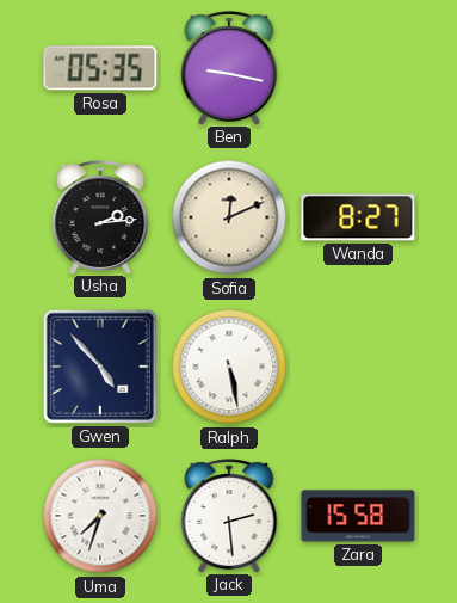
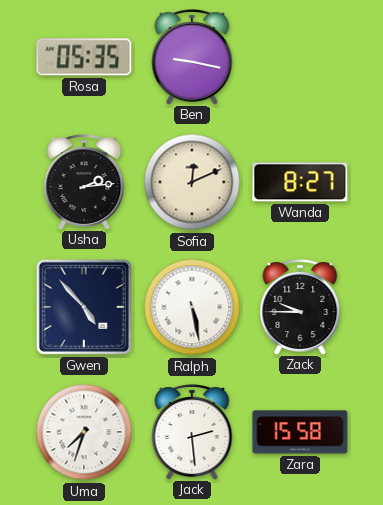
Zack: none -> 9:45 (300, 307)
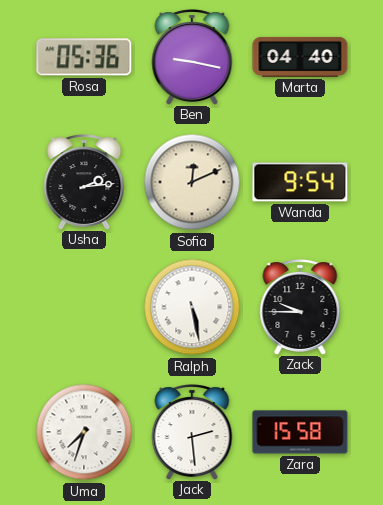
Rosa: 05:35 -> 05:36 (84, 57)
Marta: none -> 04:40 (300, 57)
Wanda: 8:27 -> 9:54 (300, 182)
Gwen: 4:53 -> none (84, 307)
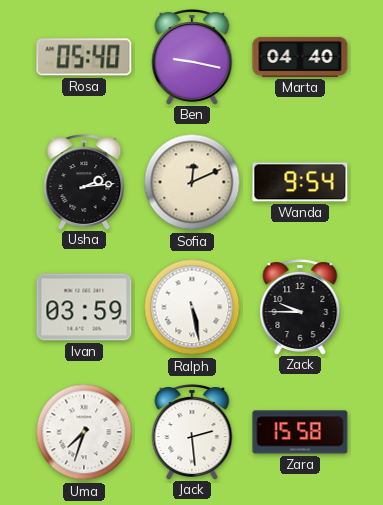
Rosa: 05:36 -> 05:40 (84, 57)
Ivan: none -> 03:59 (84, 307)
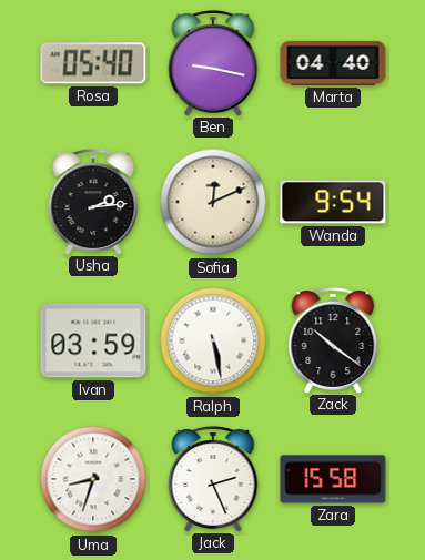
Zack: 9:45 -> 10:21 (333, 340)
Uma: 7:33 -> 8:33 (93, 479)
Jack: 2:29 -> 2:26 (213, 479)
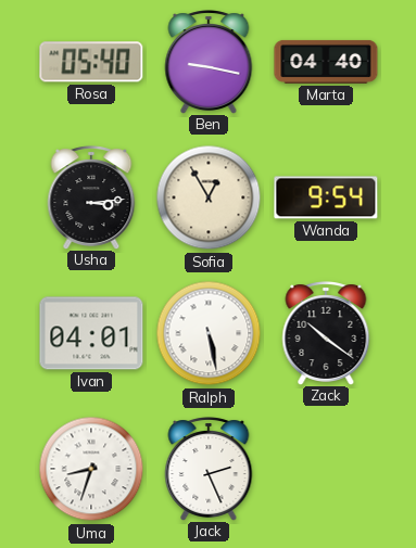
Usha: 2:14 -> 3:14 (91, 197)
Sofia: 12:11 -> 12:55 (209, 197)
Ivan: 03:59 -> 04:01 (91, 333)
Zara: 15:58 -> none (333, 479)
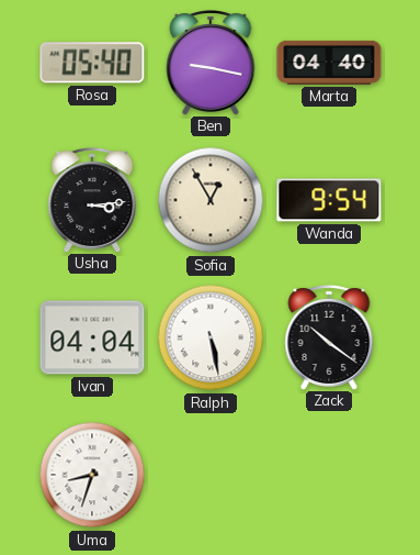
Ivan: 04:01 -> 04:04 (92, 337)
Jack: 2:26 -> none (209, 469)
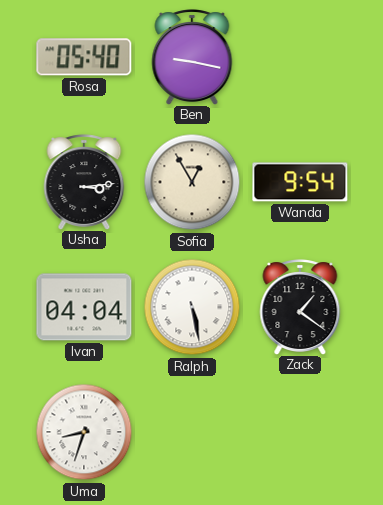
Marta: 04:40 -> none (329, 63)
Zack: 10:21 -> 1:21 (300, 307)
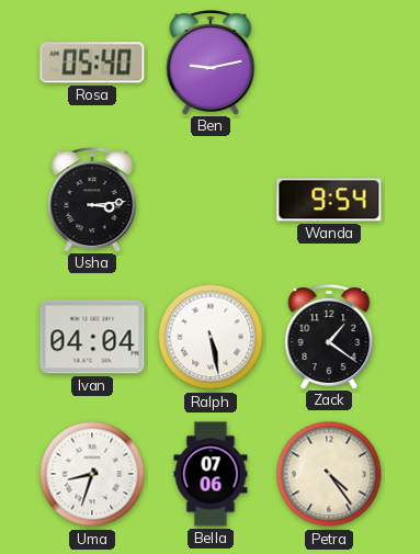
Ben: 9:17 -> 9:13 (211, 63)
Sofia: 12:55 -> none (192, 182)
Bella: none -> 07:06 (211, 474)
Petra: none -> 4:24 (329, 474)
